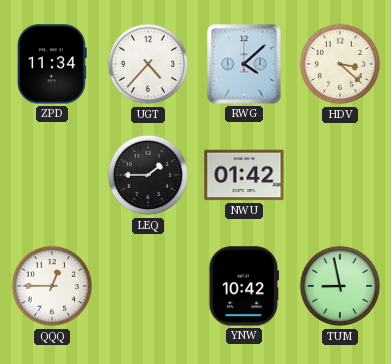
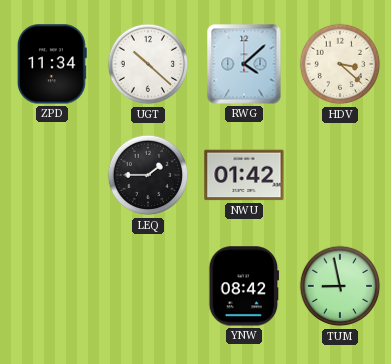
UGT: 4:37 -> 10:22 (148, 64)
QQQ: 12:45 -> none (52, 286)
YNW: 10:42 -> 08:42 (244, 286)
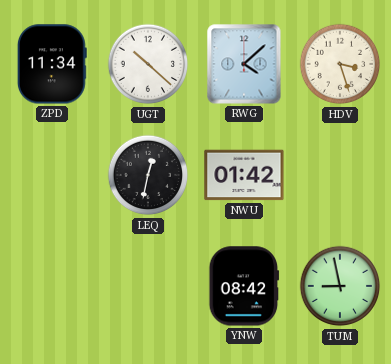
HDV: 3:22 -> 3:27 (340, 64)
LEQ: 1:45 -> 12:32 (148, 175)
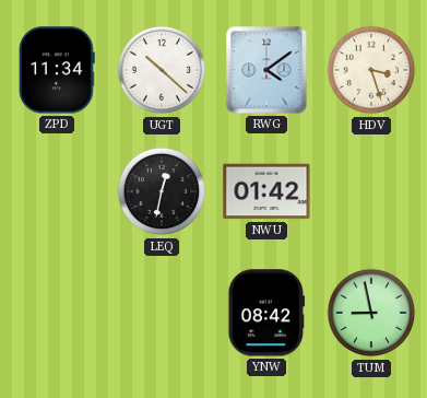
RWG: 4:08 -> 4:09 (266, 70)
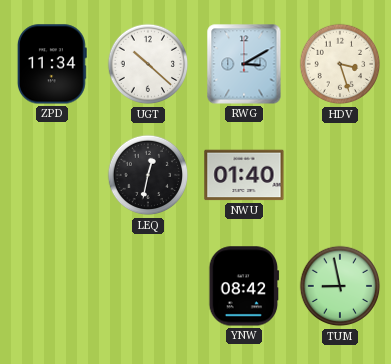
RWG: 4:09 -> 3:10 (244, 64)
NWU: 01:42 -> 01:40 (244, 175)
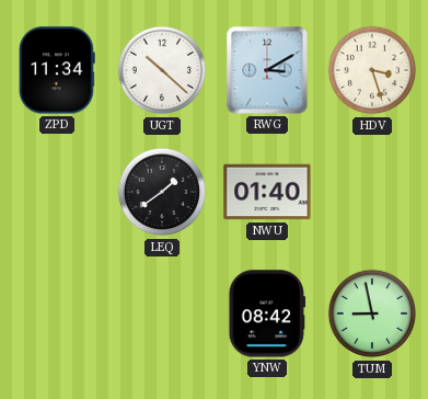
LEQ: 12:32 -> 1:39 (162, 192)
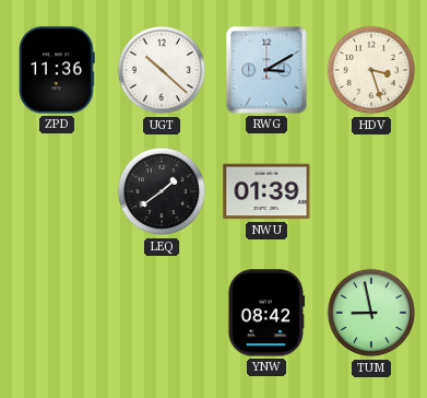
ZPD: 11:34 -> 11:36 (57, 70)
NWU: 01:40 -> 01:39 (266, 191)
